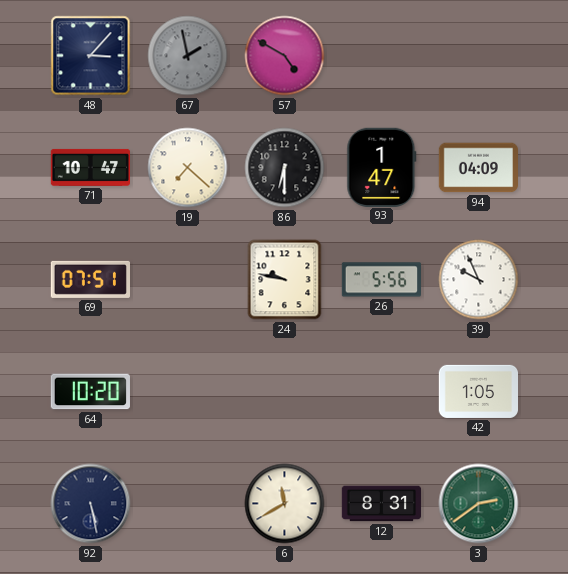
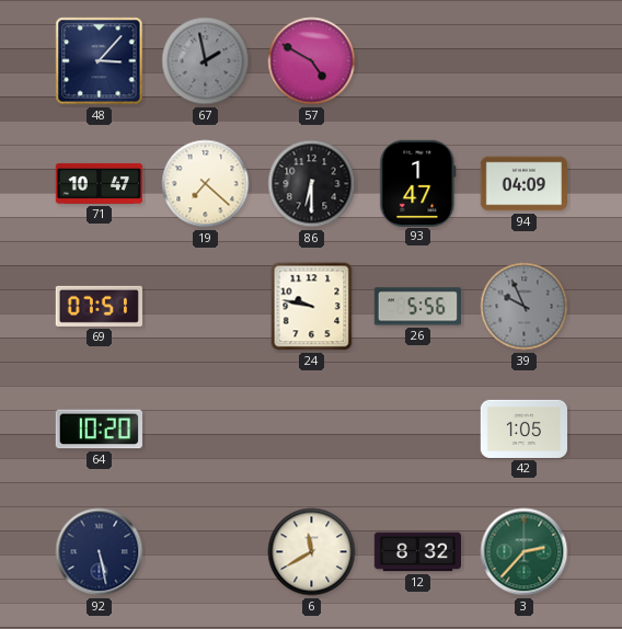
39 dial: white -> grey (525, 307)
12: 8:31 -> 8:32 (417, 552)
3: 2:39 -> 2:37 (525, 552)
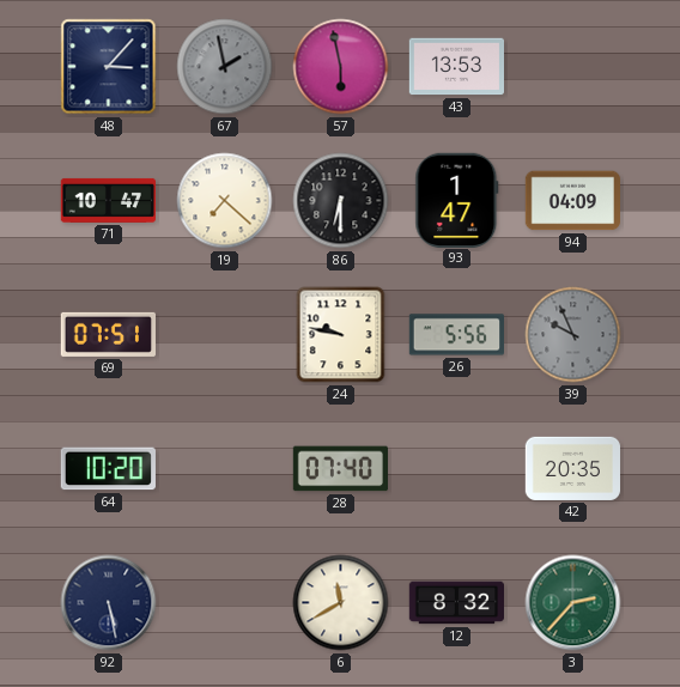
57: 4:50 -> 5:58 (341, 67)
43: none -> 13:53 (456, 67)
28: none -> 07:40 (340, 469)
42: 1:05 -> 20:35 (573, 468)
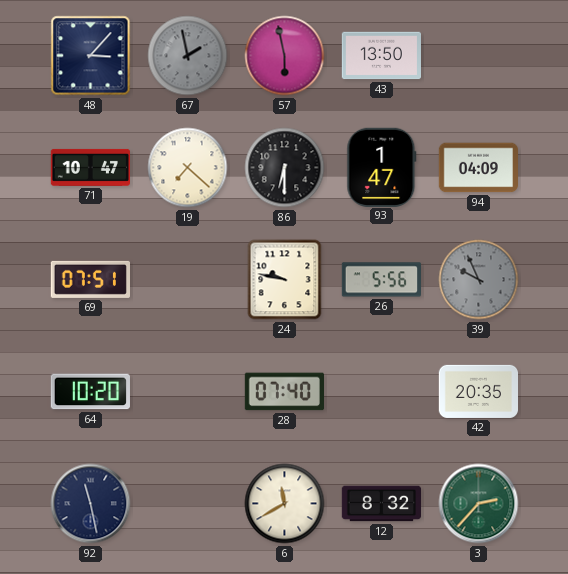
43: 13:53 -> 13:50 (381, 56)
92: 5:28 -> 11:28 (91, 504)
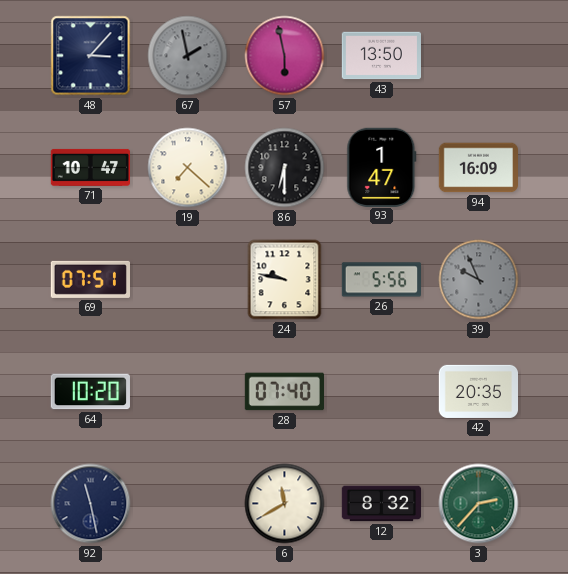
94: 04:09 -> 16:09 (478, 168)
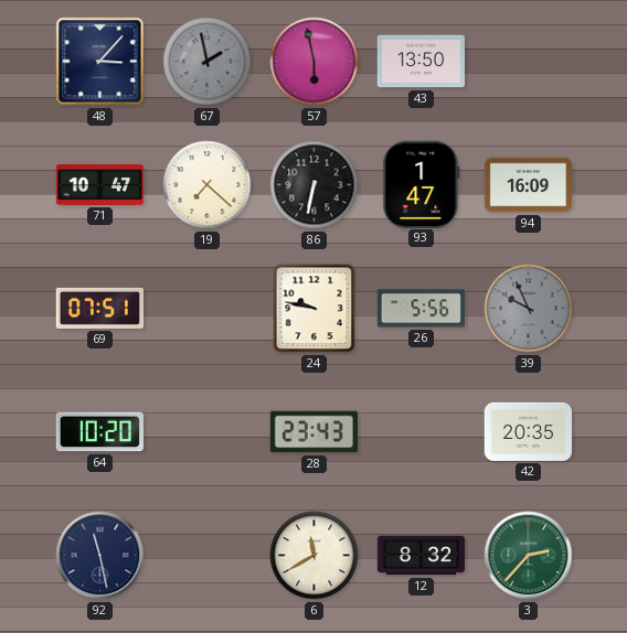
86: 6:30 -> 6:32 (315, 185)
28: 07:40 -> 23:43 (313, 432)
